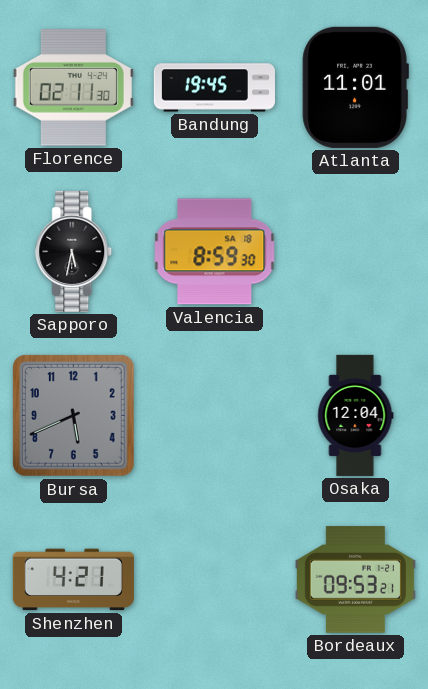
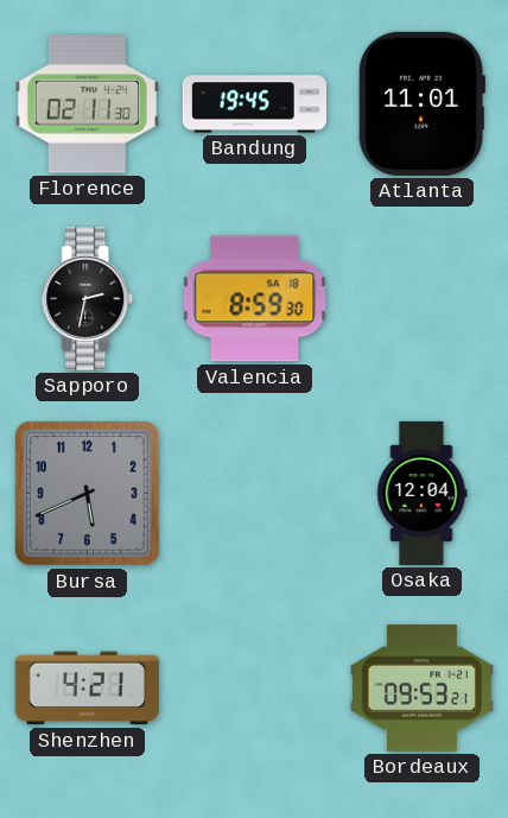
Sapporo: 5:32 -> 2:32 (88, 298)
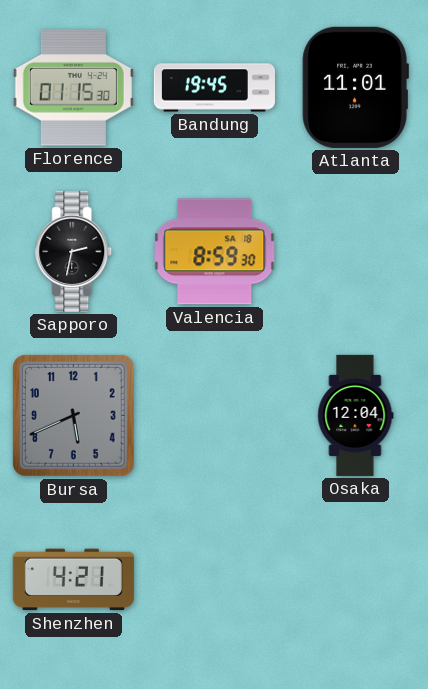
Florence: 02:11 -> 01:15 (73, 88)
Bordeaux: 09:53 -> none (421, 689)
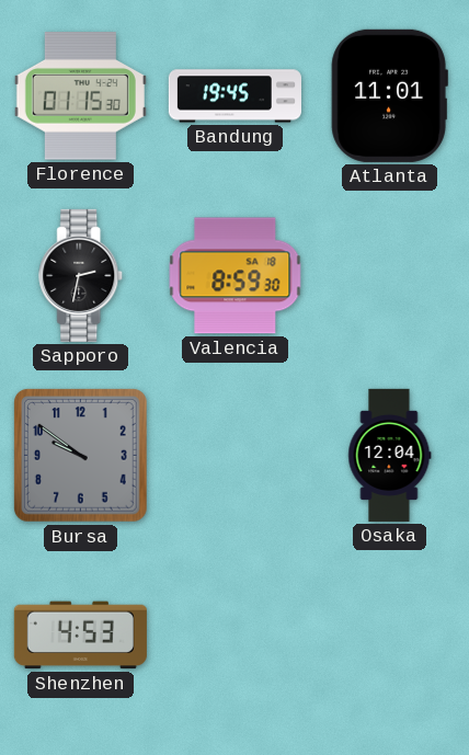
Bursa: 5:41 -> 9:51 (81, 456)
Shenzhen: 4:21 -> 4:53 (80, 636)
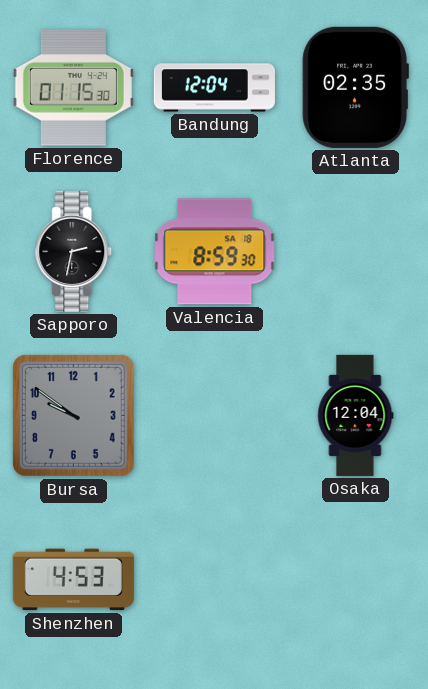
Bandung: 19:45 -> 12:04 (214, 88)
Atlanta: 11:01 -> 02:35 (355, 87)
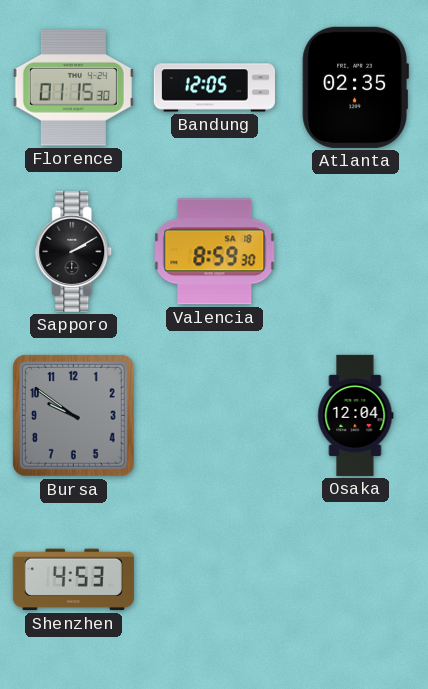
Bandung: 12:04 -> 12:05 (214, 88)
Sapporo: 2:32 -> 2:10 (74, 251)
